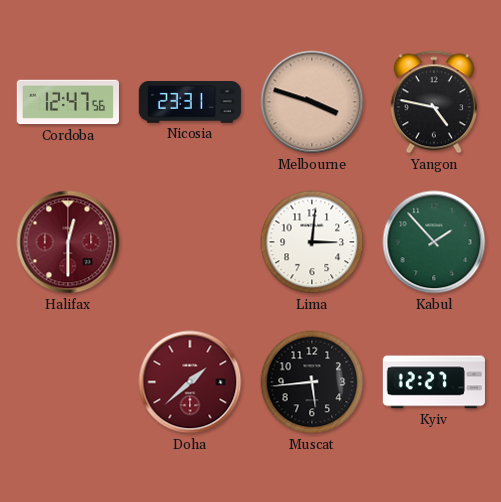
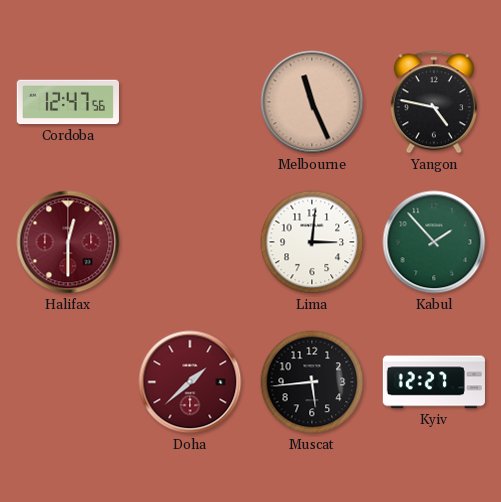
Nicosia: 23:31 -> none (190, 102)
Melbourne: 3:48 -> 11:26 (312, 102)
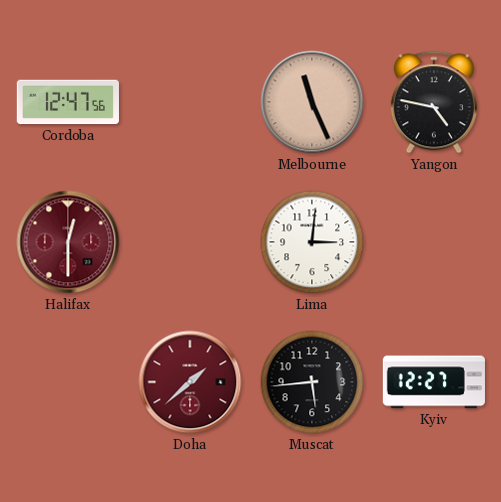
Kabul: 1:53 -> none (434, 242)
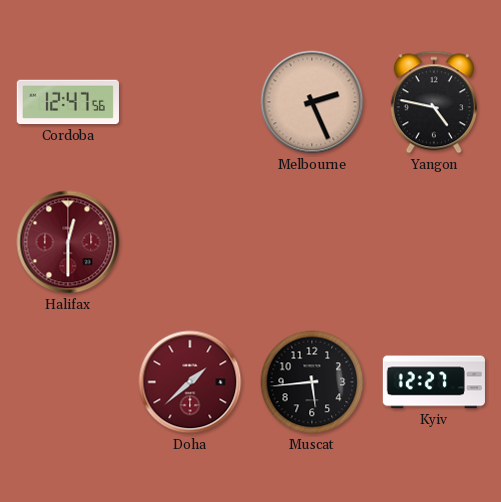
Melbourne: 11:26 -> 2:26 (312, 102)
Lima: 3:01 -> none (312, 242)
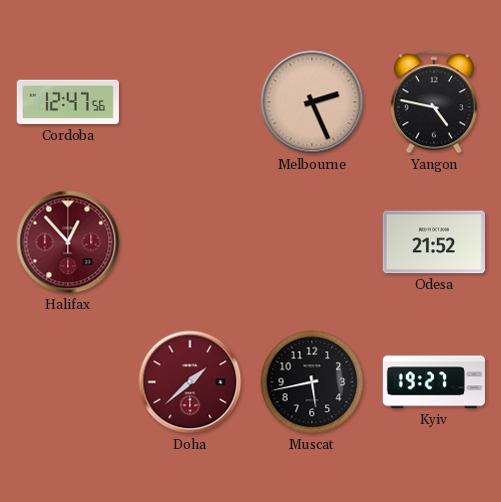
Halifax: 12:30 -> 12:53 (68, 242)
Odesa: none -> 21:52 (434, 242)
Muscat: 5:44 -> 5:43 (312, 382)
Kyiv: 12:27 -> 19:27 (434, 382)
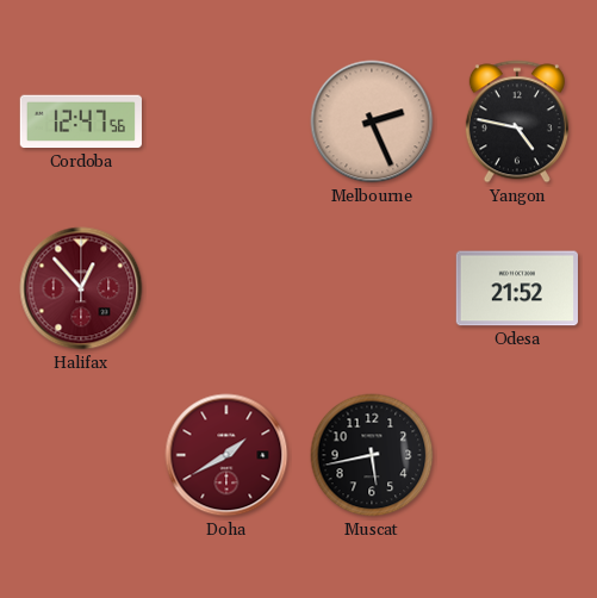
Doha: 1:38 -> 1:40 (226, 455)
Kyiv: 19:27 -> none (434, 382)
